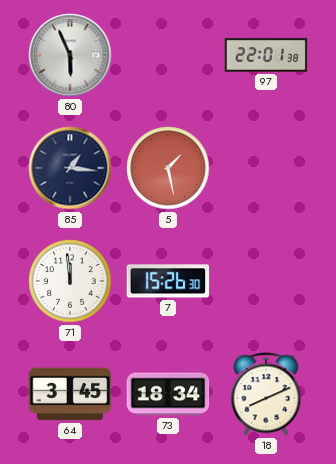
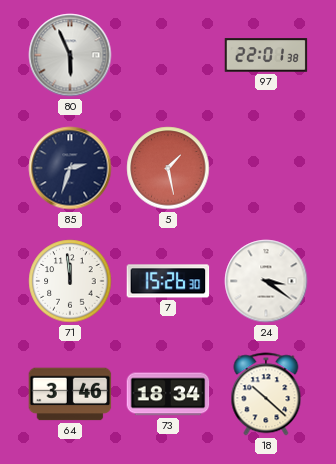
85: 1:16 -> 2:33 (70, 168)
24: none -> 3:21 (266, 281)
64: 3:45 -> 3:46 (70, 394)
18: 8:11 -> 10:22 (266, 394)
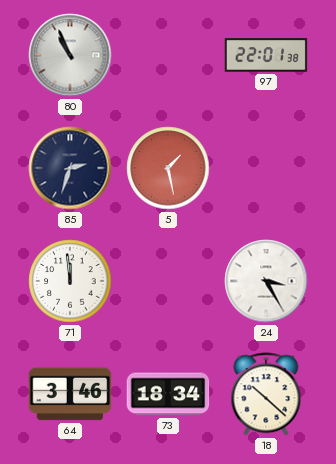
80: 5:56 -> 10:56 (70, 55)
7: 15:26 -> none (168, 281)
24: 3:21 -> 3:25 (266, 281)
